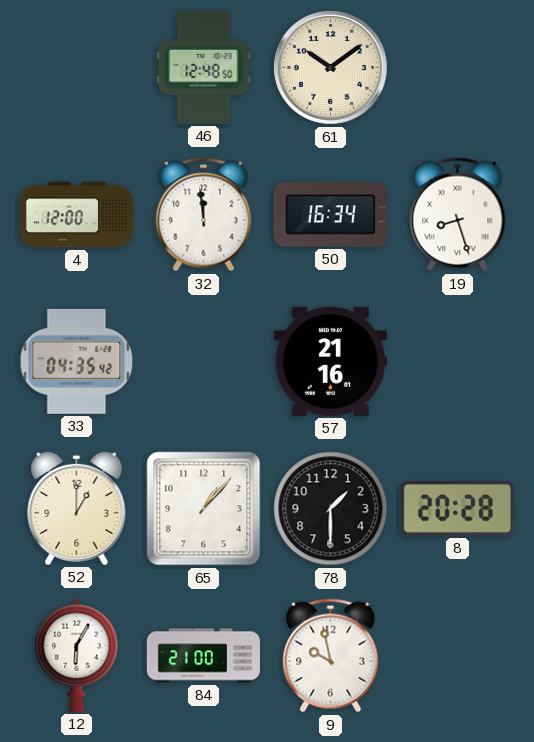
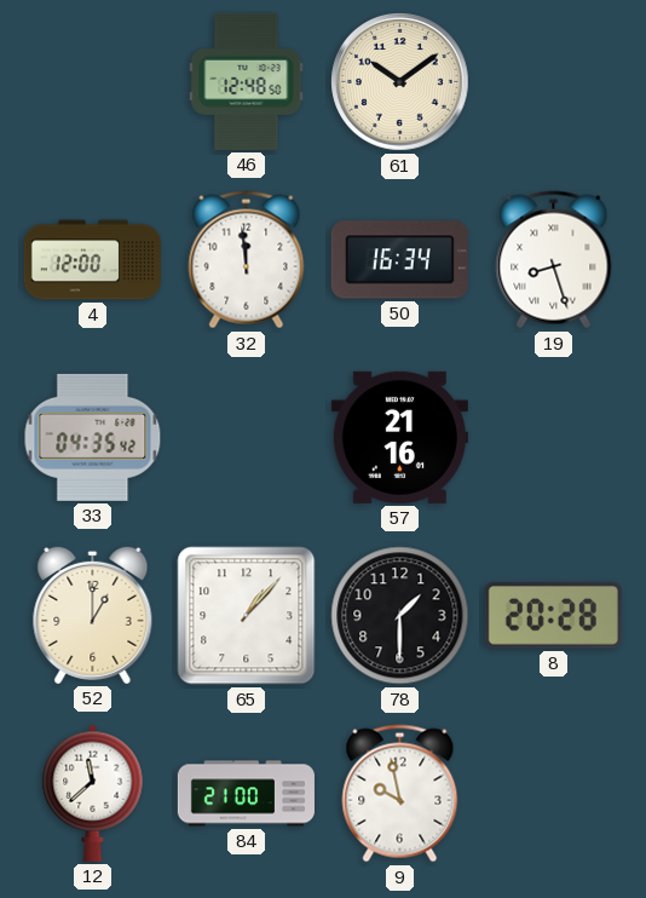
12: 6:05 -> 11:38 (93, 793)
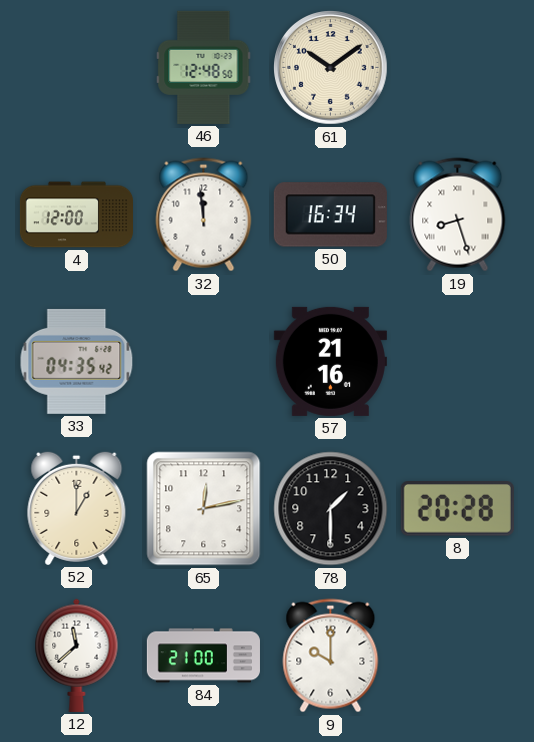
65: 1:07 -> 12:13 (204, 509)
9: 9:58 -> 10:00 (331, 656)
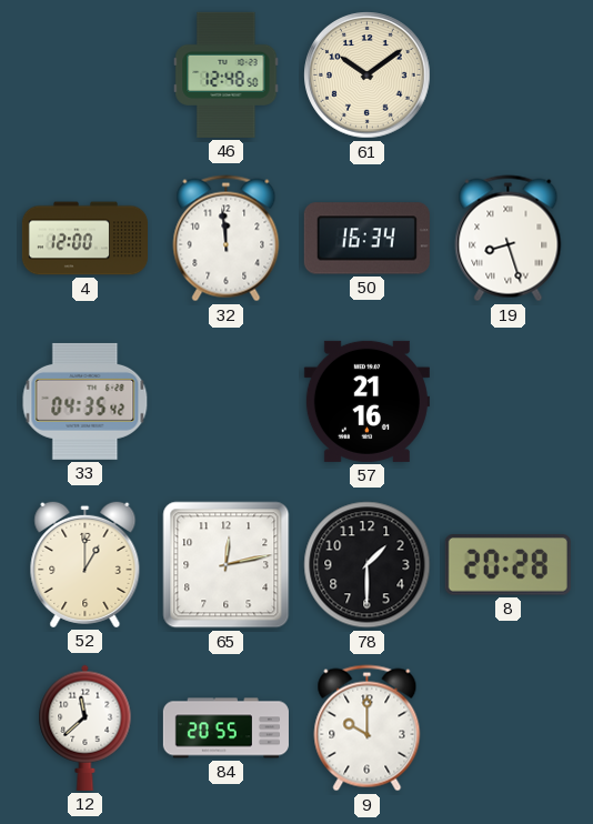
84: 21:00 -> 20:55 (225, 728)
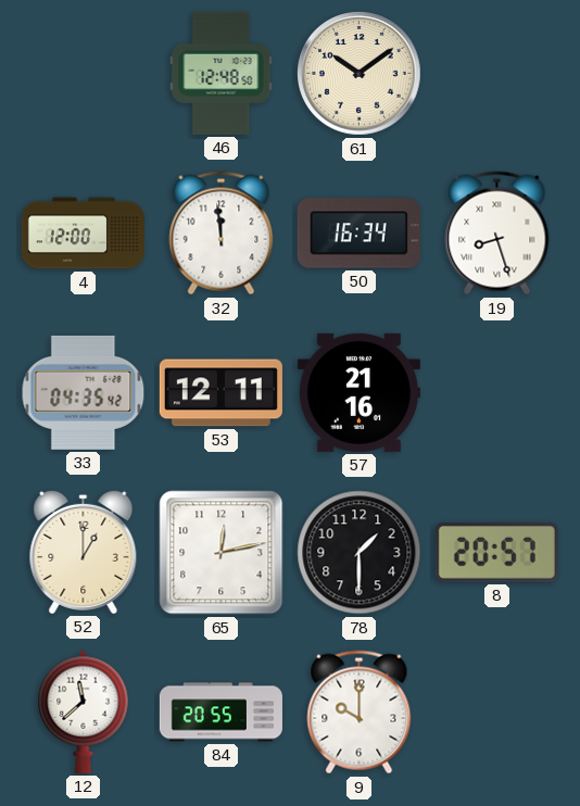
53: none -> 12:11 (220, 393)
8: 20:28 -> 20:57 (496, 553)
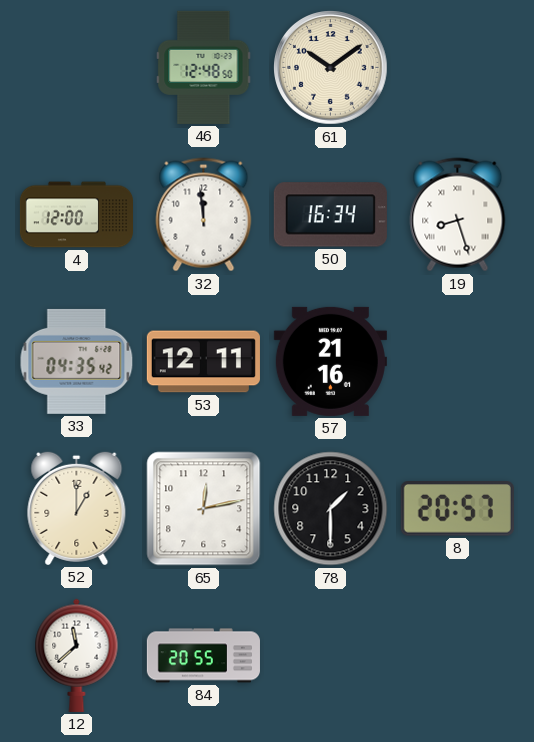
9: 10:00 -> none (360, 713)
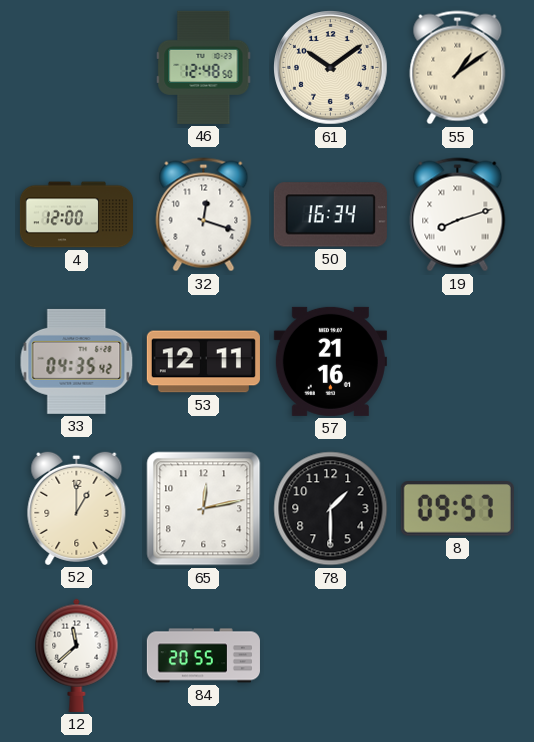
55: none -> 1:09 (458, 68)
32: 11:59 -> 12:18 (204, 215)
19: 8:27 -> 8:12 (458, 215)
8: 20:57 -> 09:57 (457, 509)
